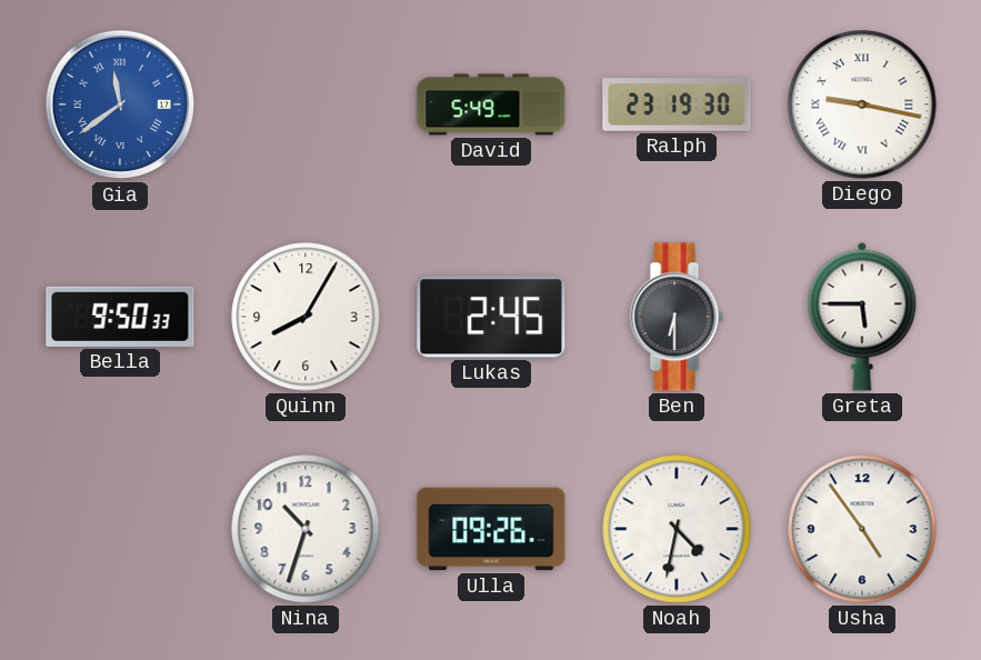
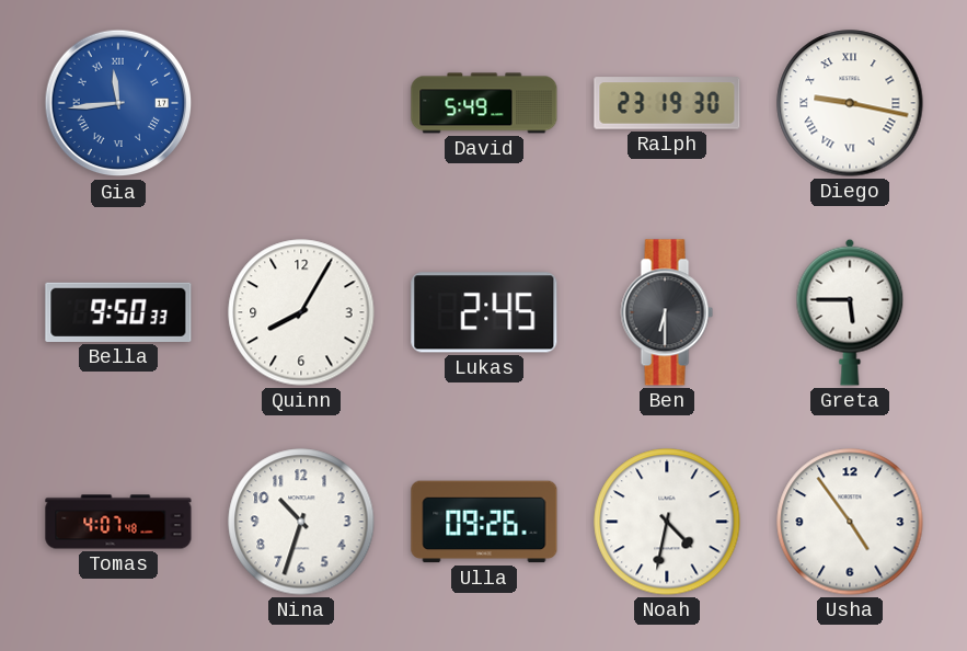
Gia: 11:39 -> 11:44 (118, 103)
Tomas: none -> 4:07 (118, 522)
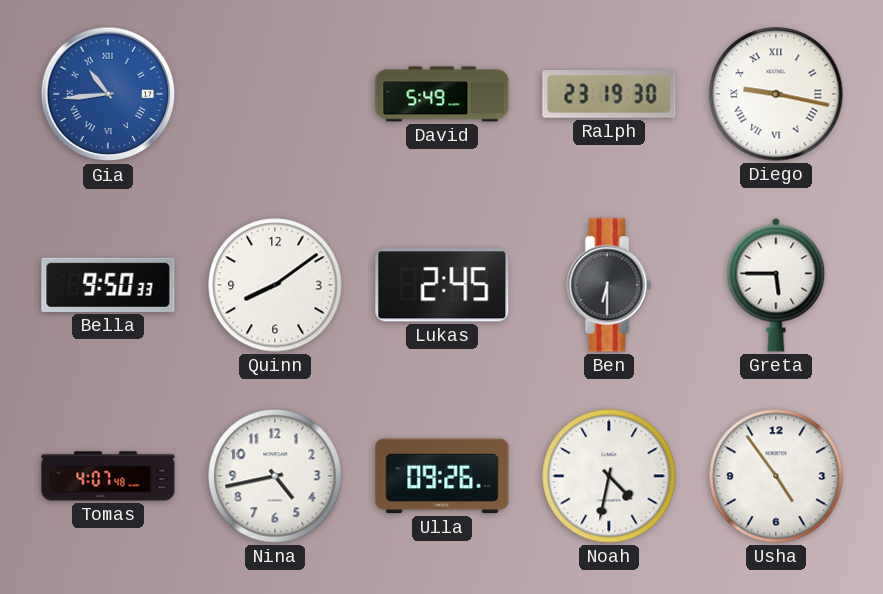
Gia: 11:44 -> 10:44 (108, 94)
Quinn: 8:05 -> 8:09 (275, 285)
Nina: 10:33 -> 4:43 (275, 476)
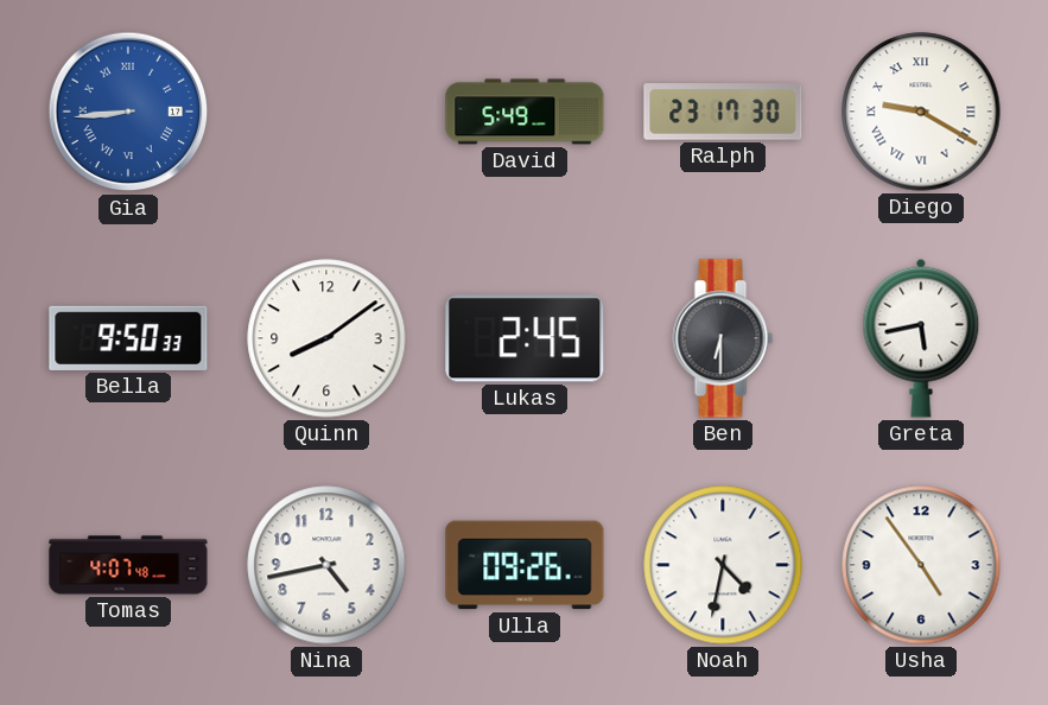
Gia: 10:44 -> 8:44 (128, 112)
Ralph: 23:19 -> 23:17 (723, 112)
Diego: 9:17 -> 9:20 (921, 112)
Greta: 5:45 -> 5:43 (921, 338)
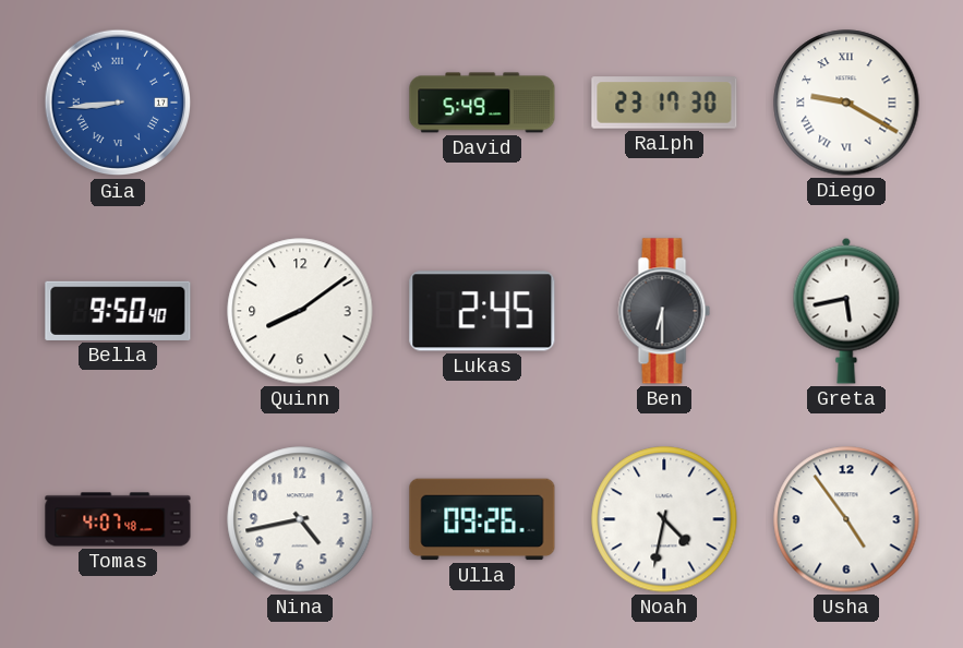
Bella: 9:50:33 -> 9:50:40 (118, 311)
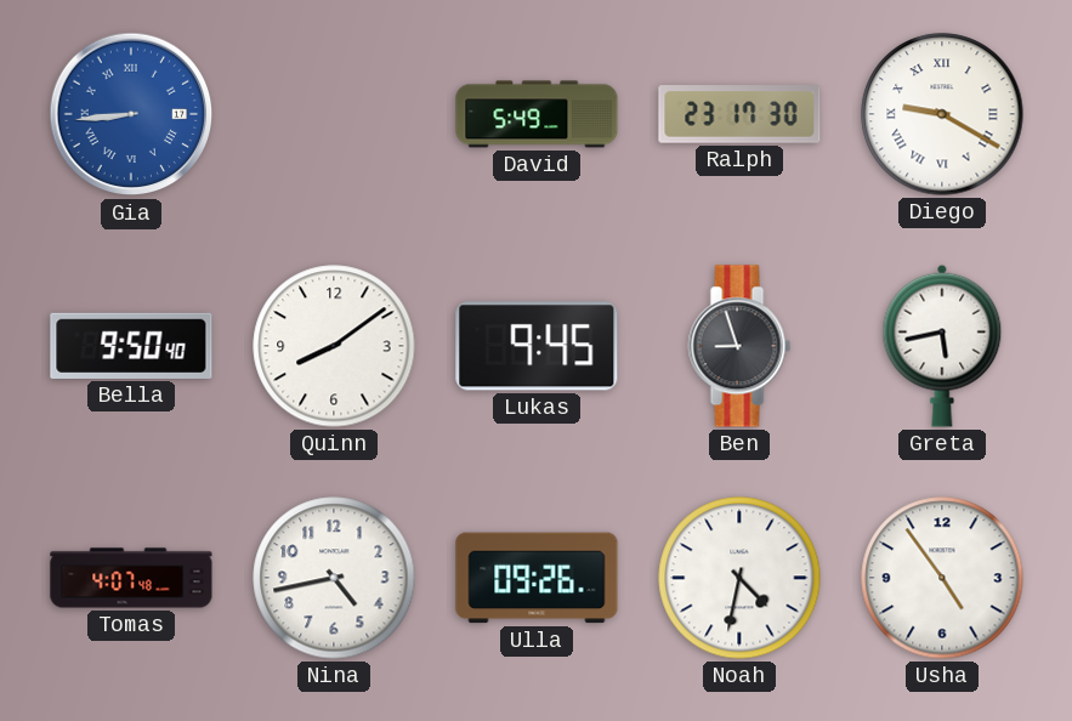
Lukas: 2:45 -> 9:45 (537, 346)
Ben: 6:30 -> 8:57 (739, 346)
